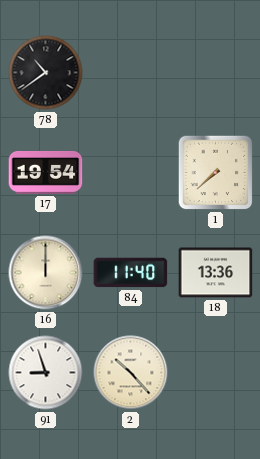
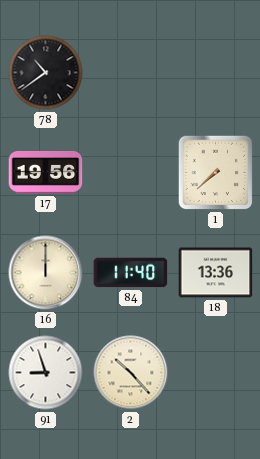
17: 19:54 -> 19:56 (46, 172)
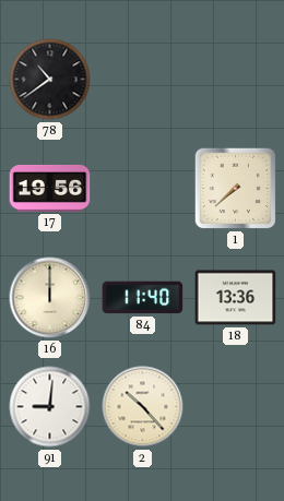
91: 8:57 -> 9:01 (50, 407)
